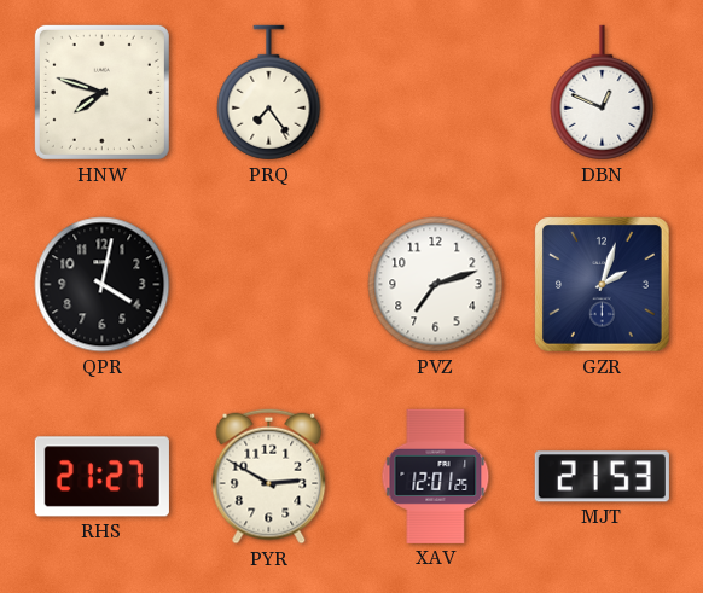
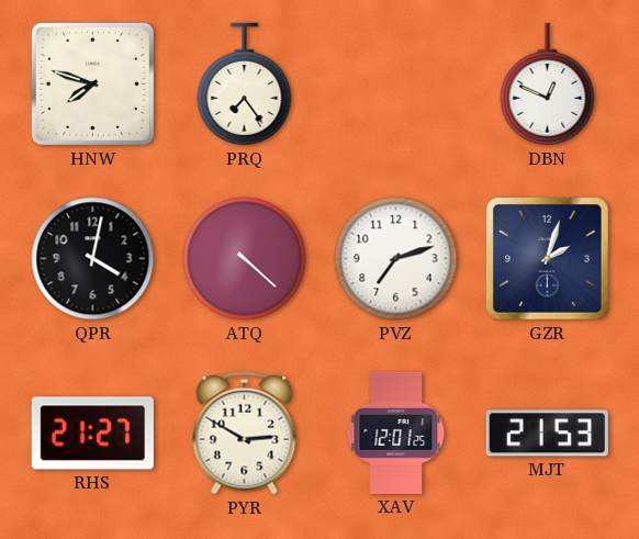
ATQ: none -> 4:22 (245, 259)
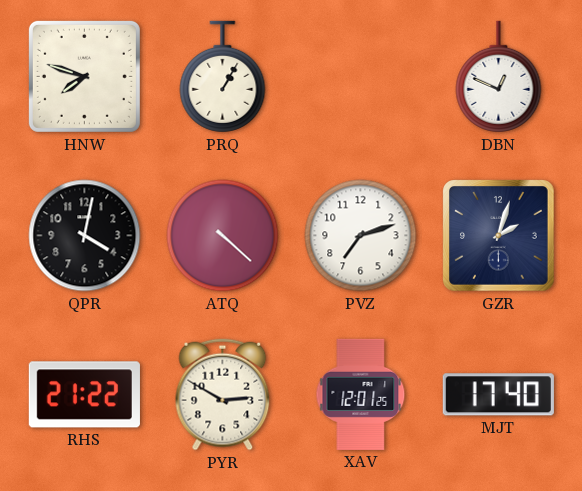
PRQ: 7:24 -> 1:05 (223, 77)
RHS: 21:27 -> 21:22 (84, 395)
MJT: 21:53 -> 17:40 (498, 395)
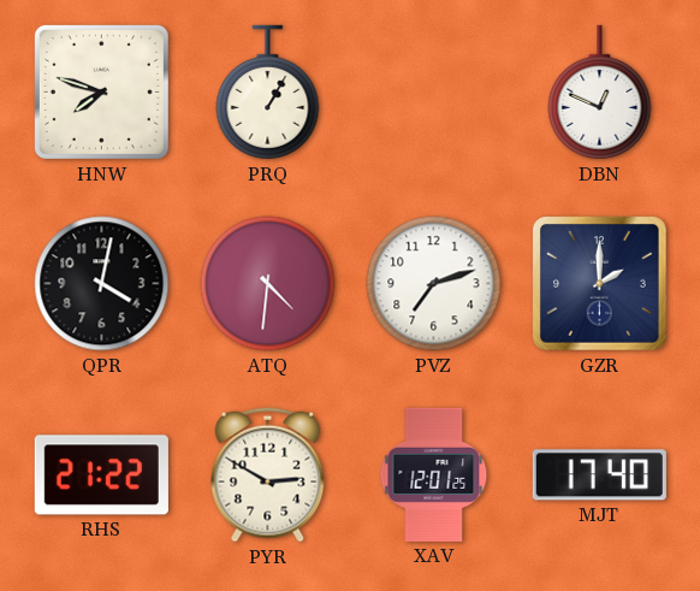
ATQ: 4:22 -> 4:31 (268, 284)
GZR: 2:03 -> 2:00 (600, 284)
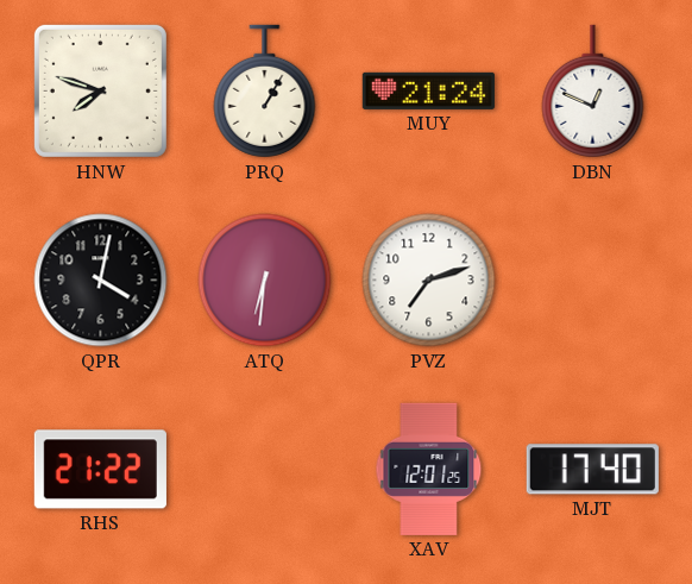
MUY: none -> 21:24 (428, 90)
ATQ: 4:31 -> 6:31 (265, 281)
GZR: 2:00 -> none (600, 284)
PYR: 2:50 -> none (268, 475)
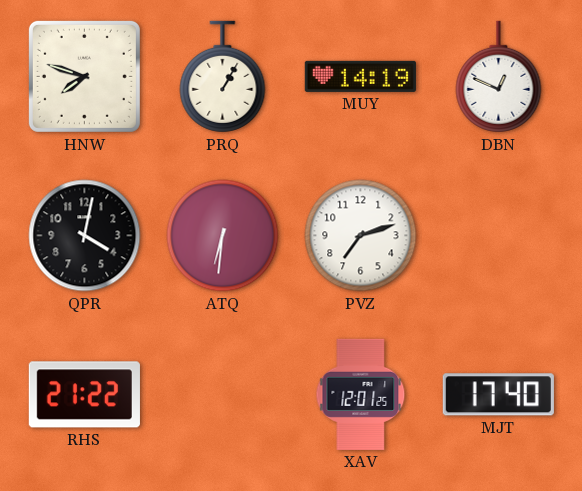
MUY: 21:24 -> 14:19 (360, 76)
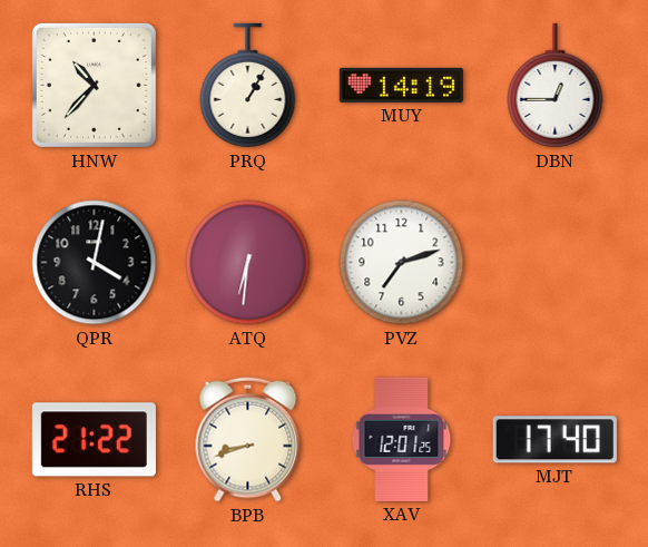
HNW: 7:48 -> 10:37 (94, 85)
DBN: 12:49 -> 12:45 (556, 86)
BPB: none -> 8:42 (248, 440)
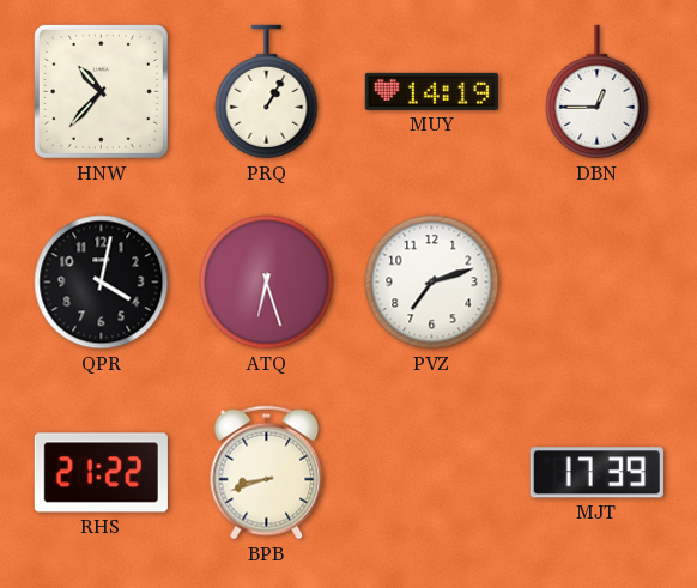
ATQ: 6:31 -> 6:27 (267, 283)
XAV: 12:01 -> none (402, 439)
MJT: 17:40 -> 17:39 (596, 473)
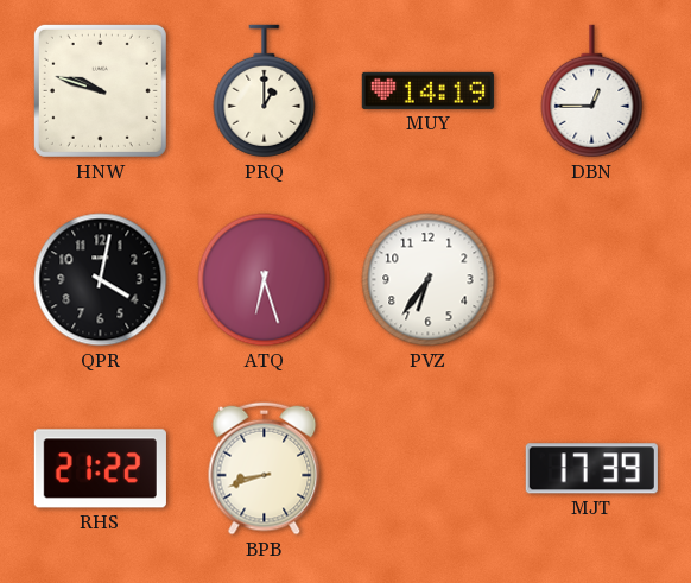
HNW: 10:37 -> 9:48 (100, 90)
PRQ: 1:05 -> 1:00 (265, 91)
PVZ: 7:12 -> 6:36 (429, 280)
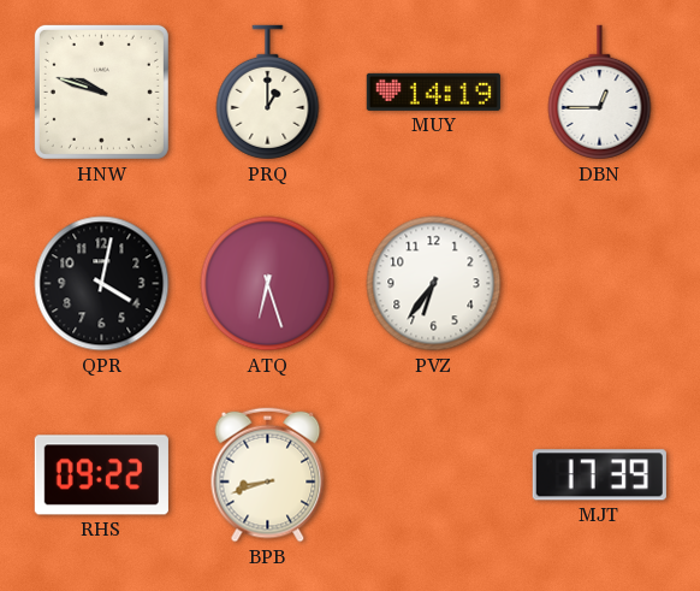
RHS: 21:22 -> 09:22 (101, 475)
